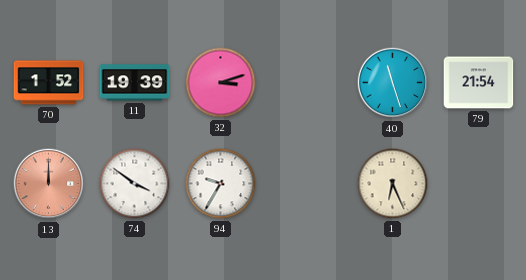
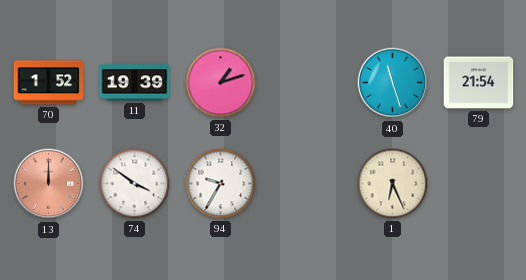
32: 3:12 -> 1:12 (221, 83)
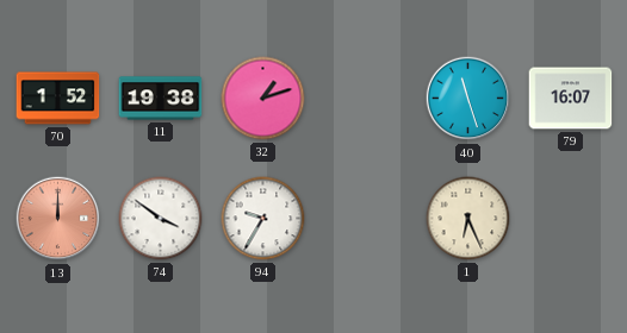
11: 19:39 -> 19:38 (161, 99)
79: 21:54 -> 16:07 (571, 99)
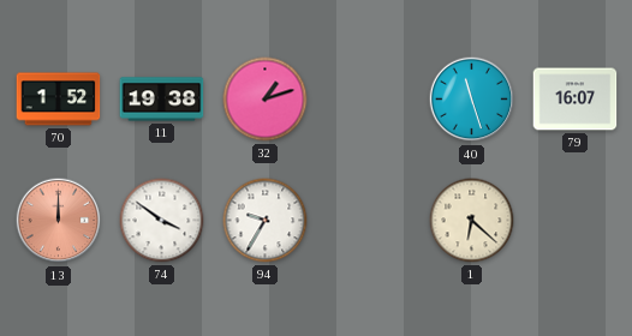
1: 6:26 -> 6:22 (472, 221)
